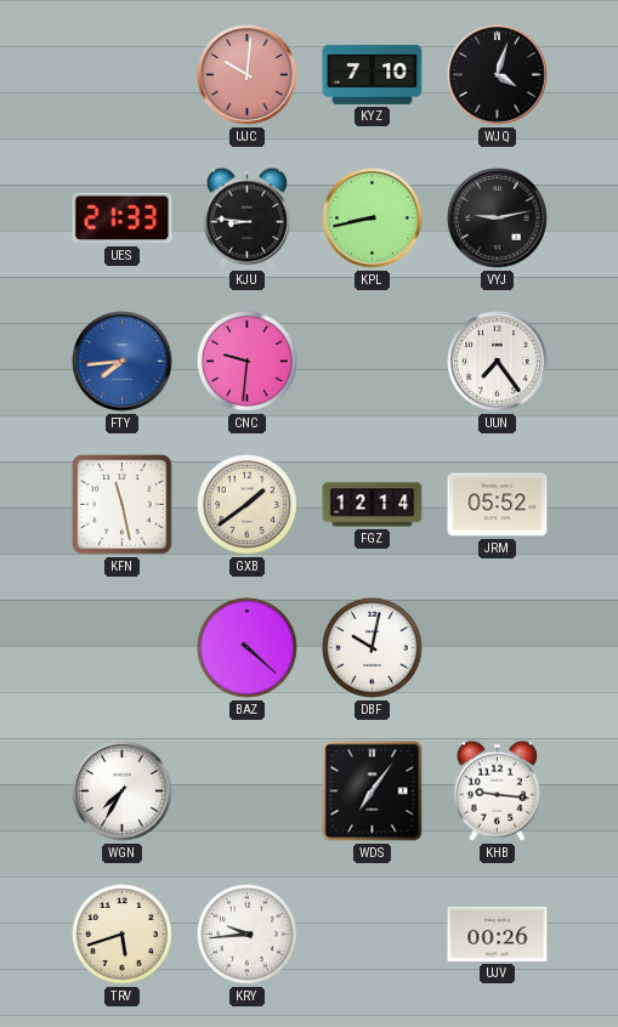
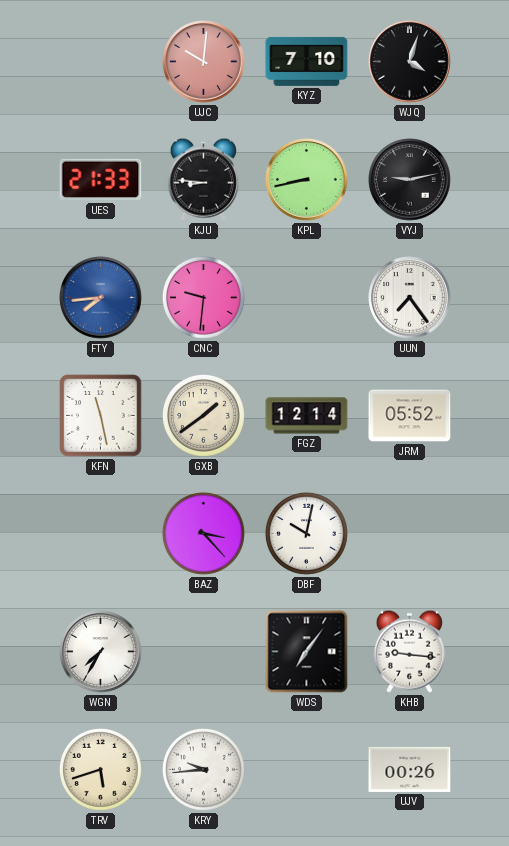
BAZ: 4:22 -> 3:23 (203, 533)
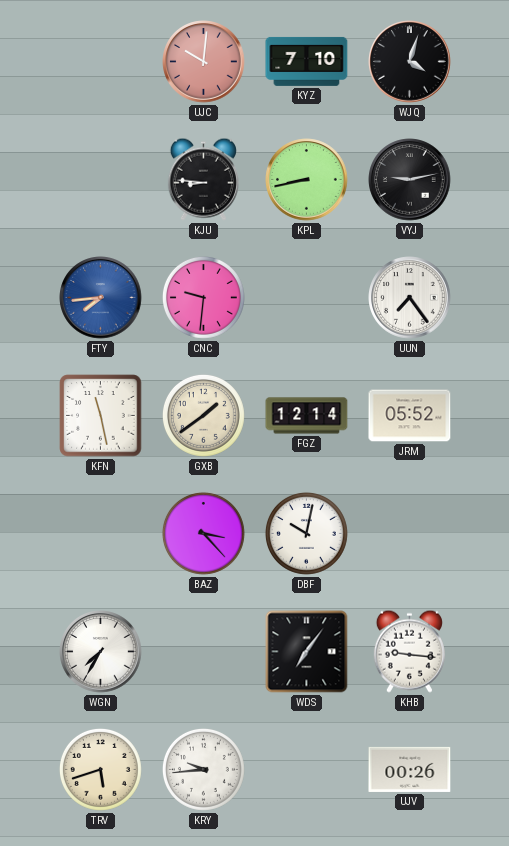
UES: 21:33 -> none (101, 180)
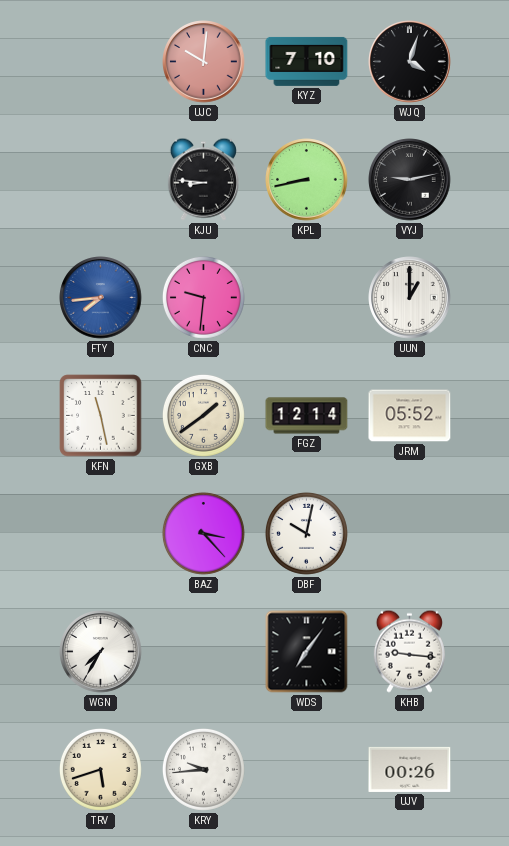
UUN: 7:24 -> 1:00 (410, 298)
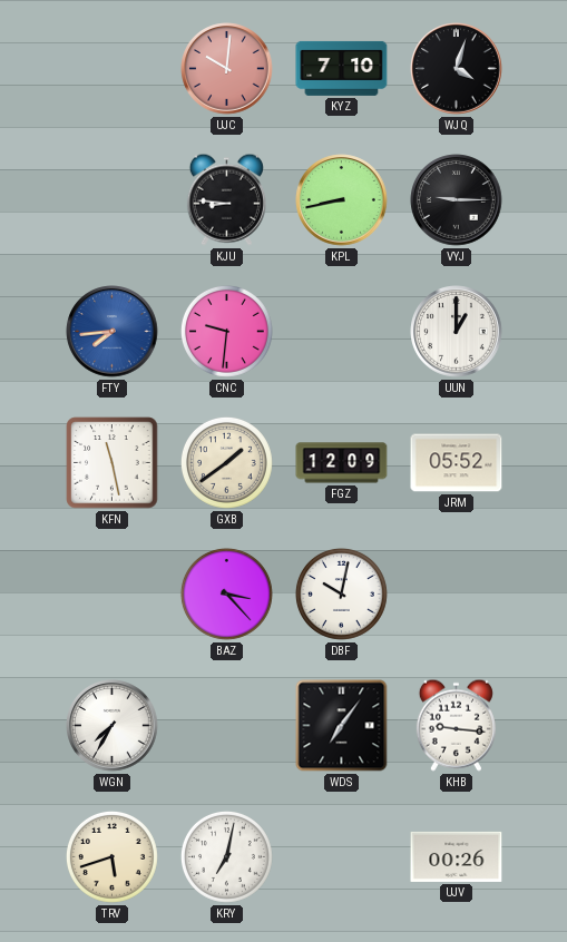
VYJ: 9:13 -> 9:15 (457, 200)
FGZ: 12:14 -> 12:09 (342, 463)
KRY: 9:44 -> 7:02 (226, 856)
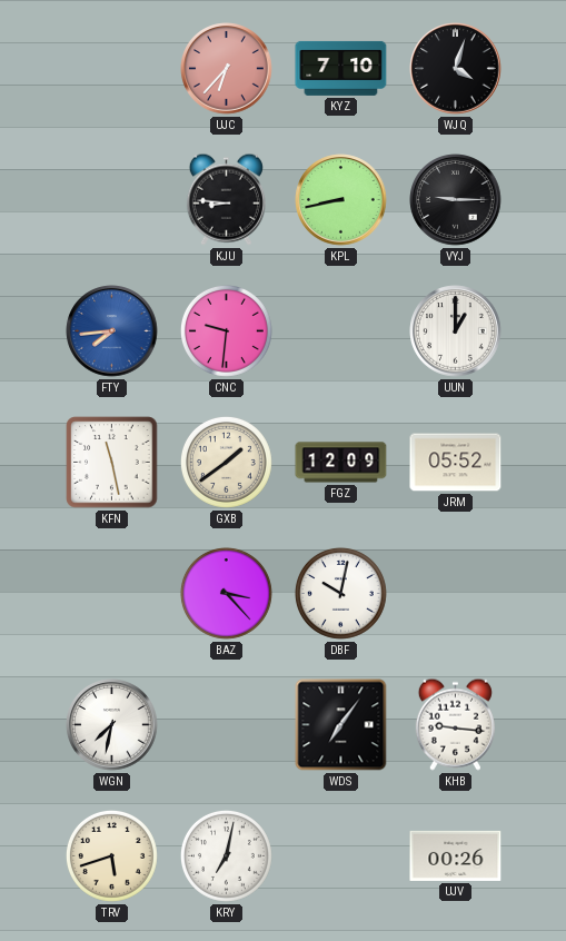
UJC: 10:01 -> 6:37 (227, 69)
WGN: 7:35 -> 7:32 (112, 725)
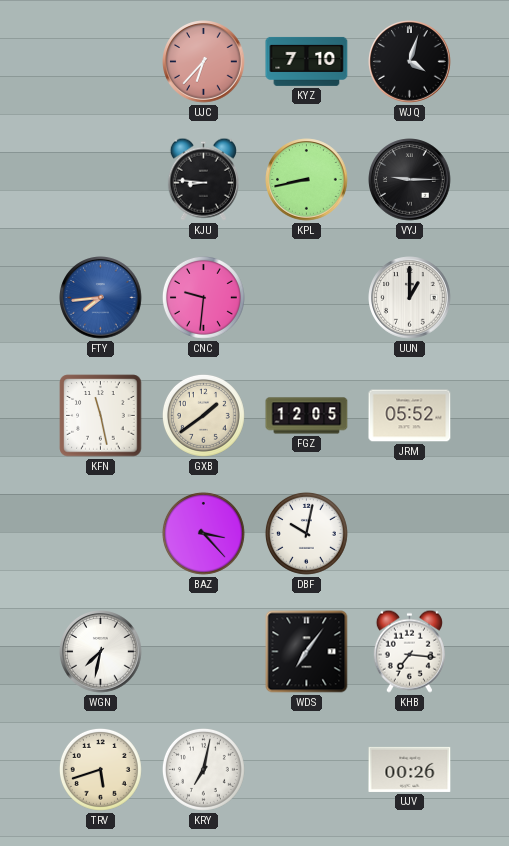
FGZ: 12:09 -> 12:05 (307, 416)
KHB: 9:16 -> 7:16 (409, 651)
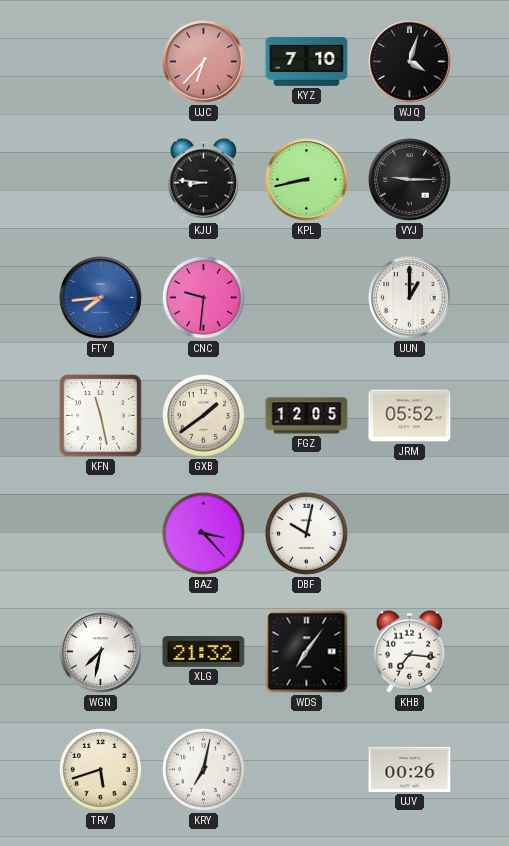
XLG: none -> 21:32 (204, 652)
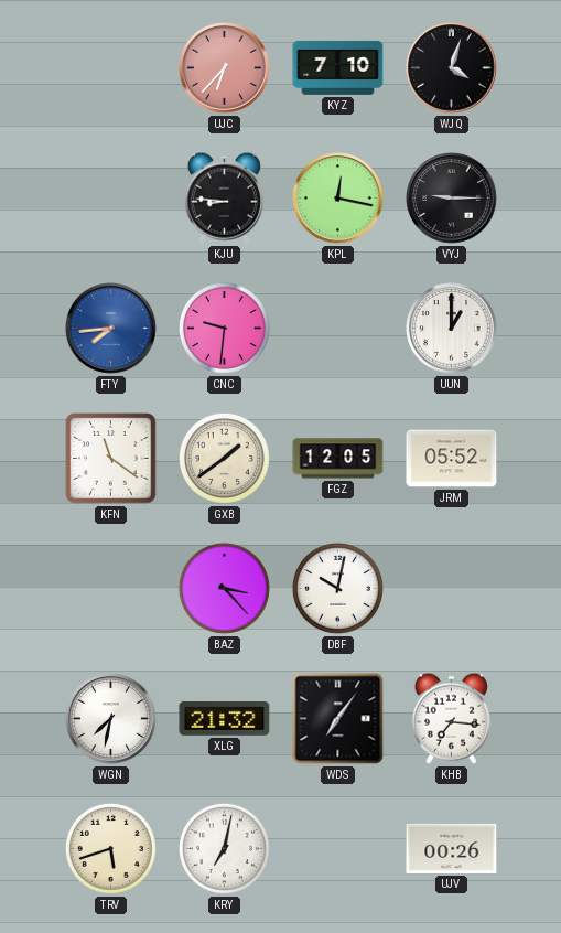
KPL: 8:43 -> 12:17 (338, 199)
KFN: 11:28 -> 11:21 (111, 459)
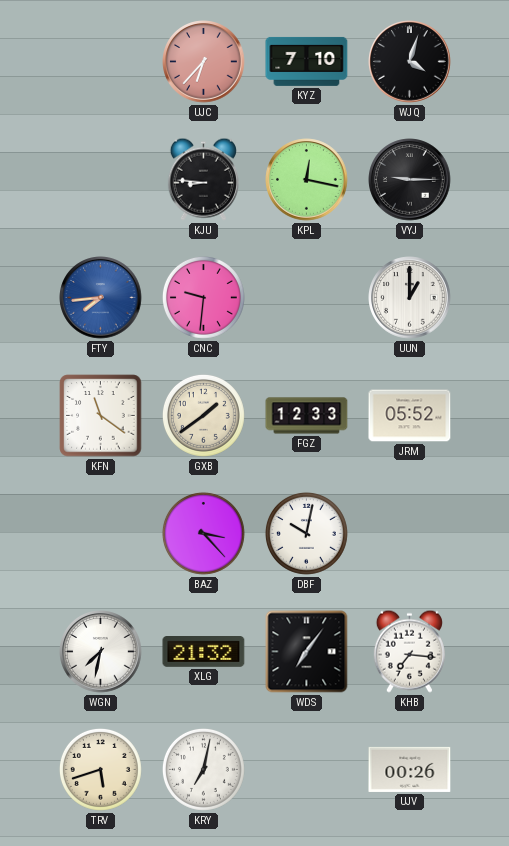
FGZ: 12:05 -> 12:33 (307, 416)
